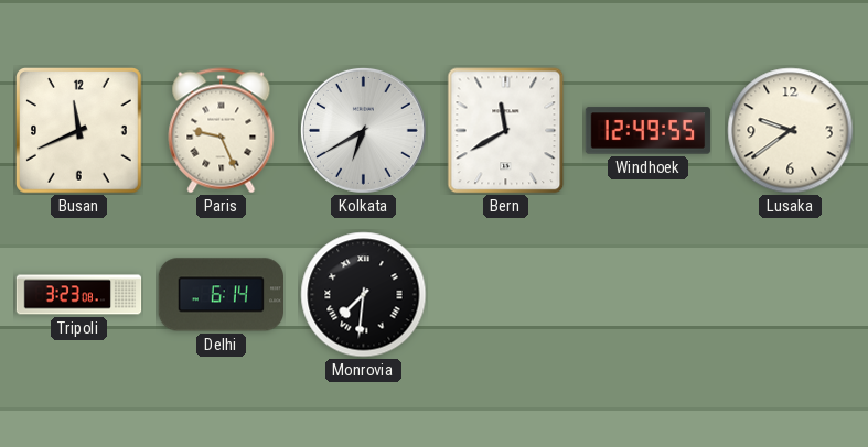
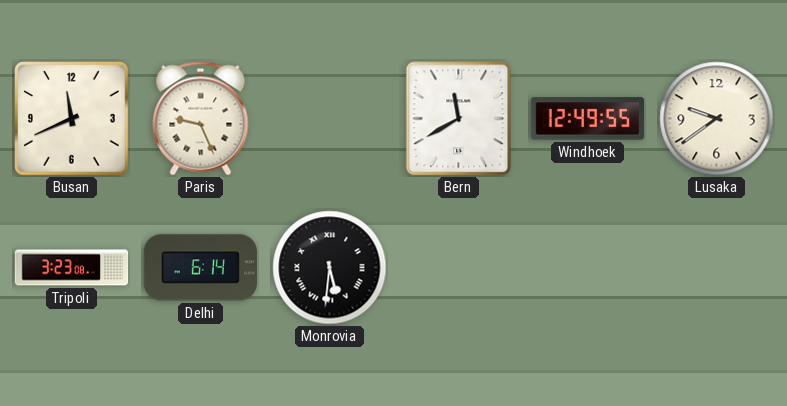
Kolkata: 6:40 -> none (363, 130)
Monrovia: 7:31 -> 5:31 (330, 268)
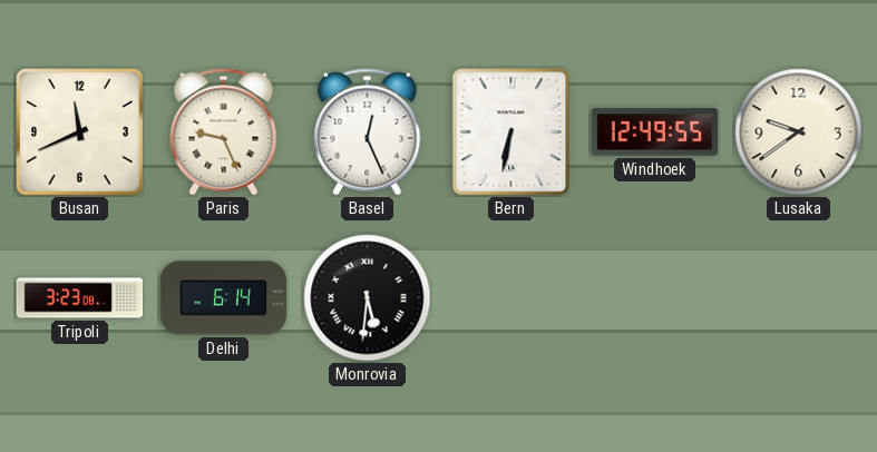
Basel: none -> 12:26 (368, 132)
Bern: 11:40 -> 6:32 (511, 132)
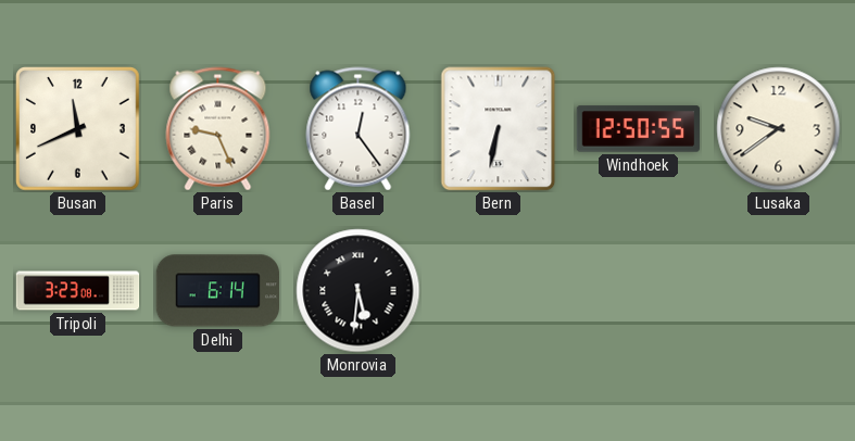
Basel: 12:26 -> 12:24 (359, 129)
Windhoek: 12:49 -> 12:50 (639, 129)
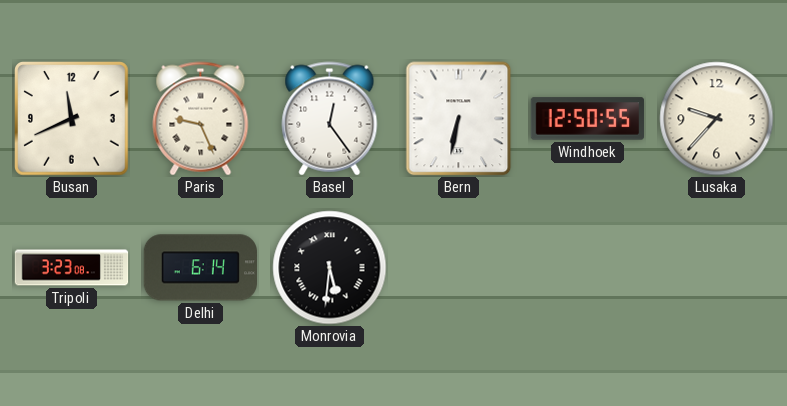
Lusaka: 9:39 -> 9:37 (717, 119)
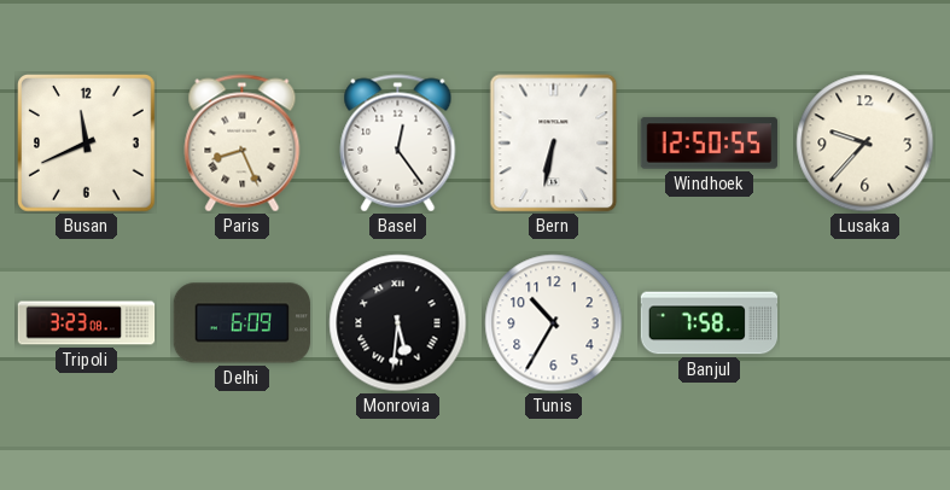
Paris: 9:26 -> 8:26 (243, 144)
Delhi: 6:14 -> 6:09 (241, 323)
Tunis: none -> 10:35 (554, 323)
Banjul: none -> 7:58 (710, 323)
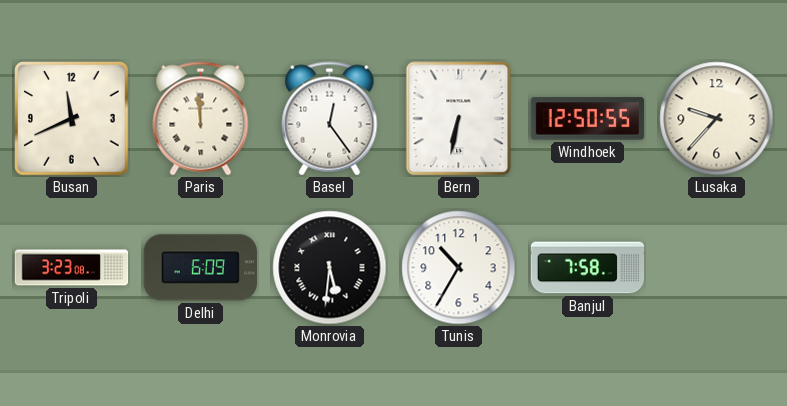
Paris: 8:26 -> 11:59 (201, 119)
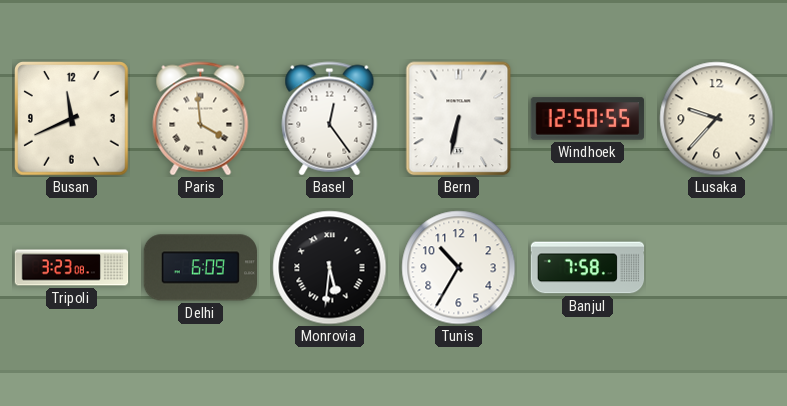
Paris: 11:59 -> 3:59 (201, 119)
